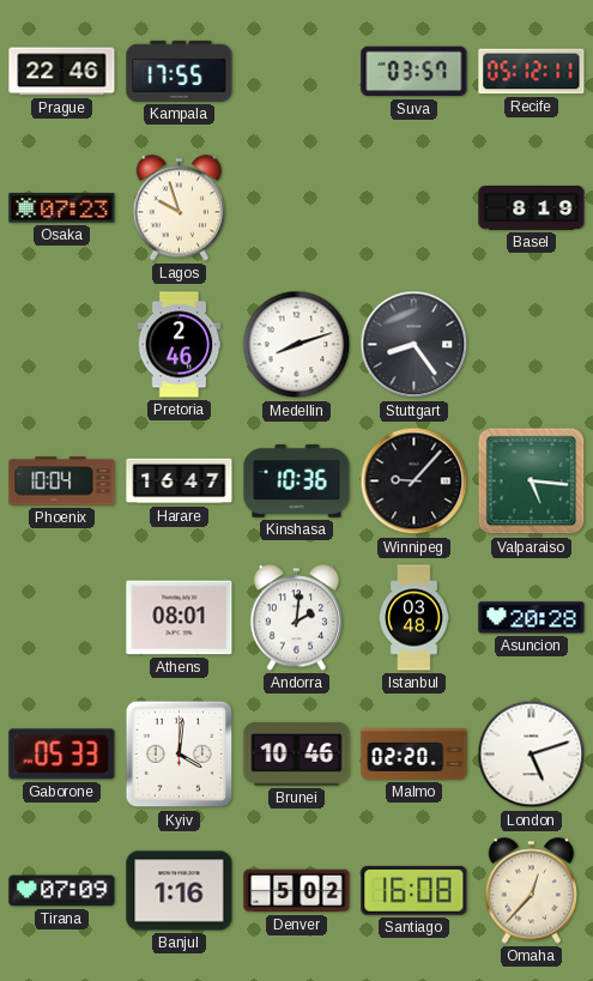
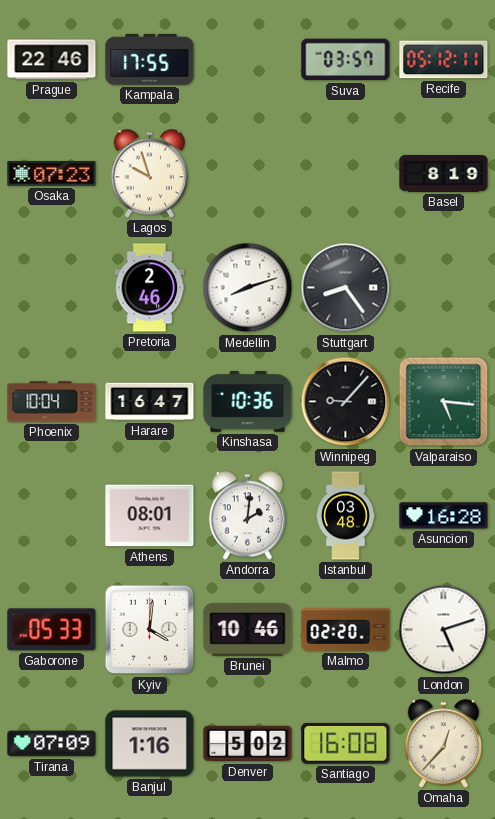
Asuncion: 20:28 -> 16:28 (444, 516)
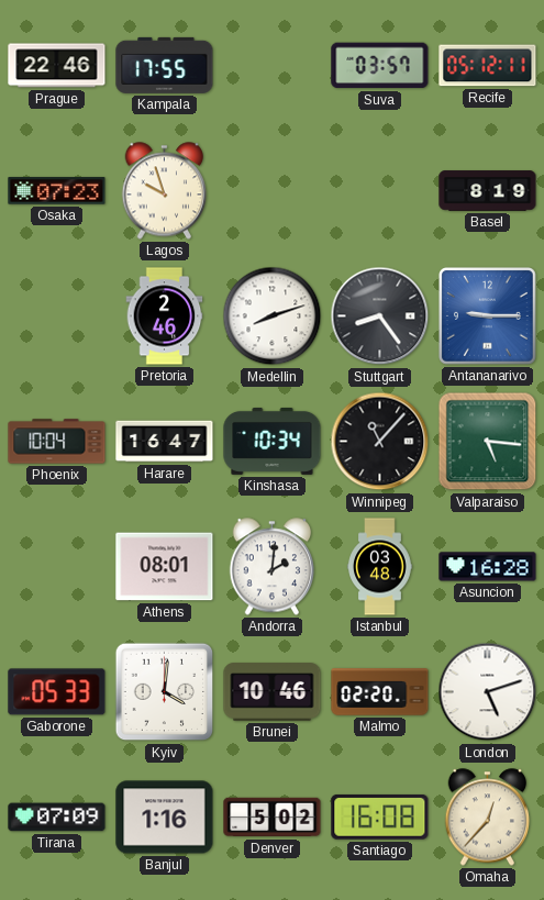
Antananarivo: none -> 9:15 (488, 316)
Kinshasa: 10:36 -> 10:34 (273, 441)
Winnipeg: 9:07 -> 11:07 (380, 442)
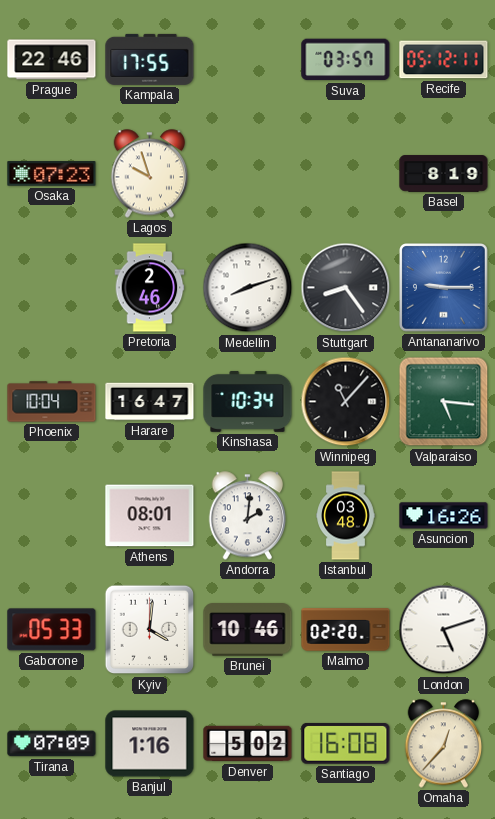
Asuncion: 16:28 -> 16:26 (444, 516)
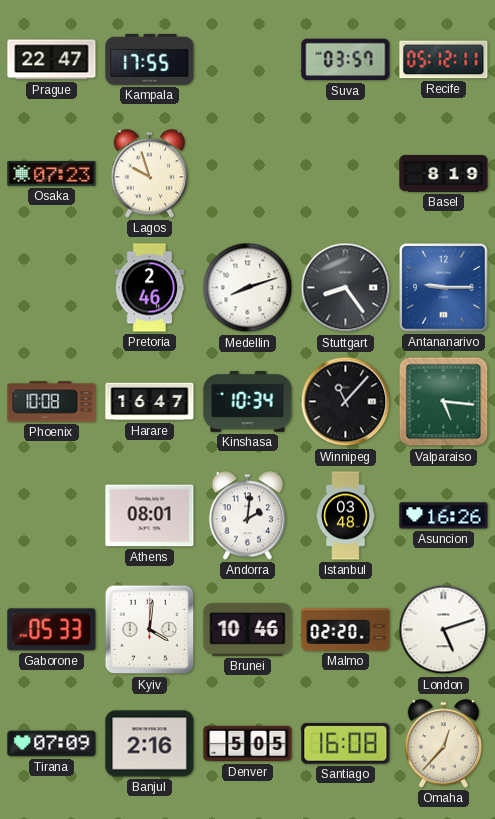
Prague: 22:46 -> 22:47 (52, 60)
Phoenix: 10:04 -> 10:08 (52, 402)
Banjul: 1:16 -> 2:16 (150, 744)
Denver: 5:02 -> 5:05 (248, 744)
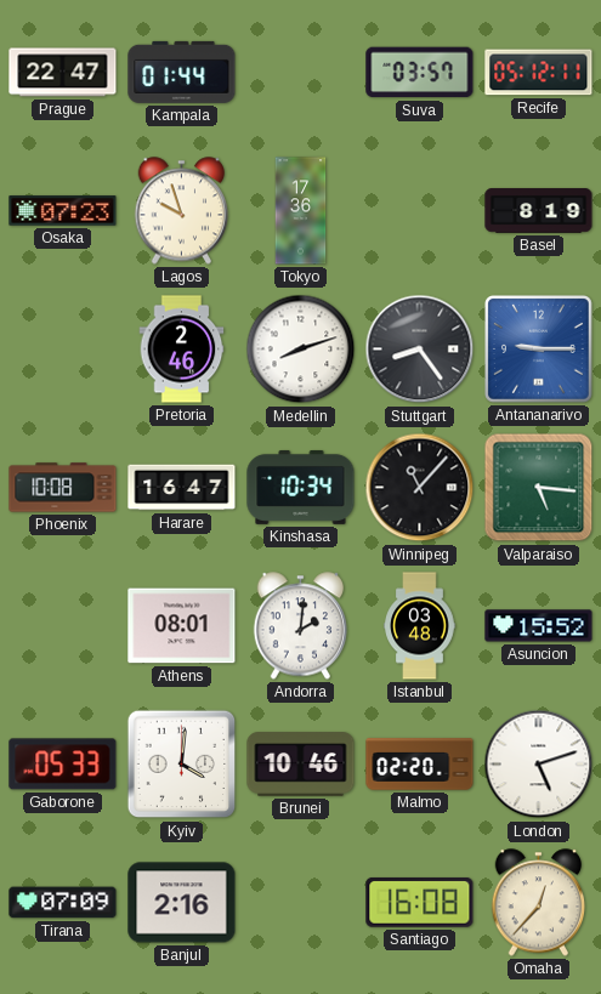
Kampala: 17:55 -> 01:44 (182, 72)
Tokyo: none -> 17:36 (301, 211)
Asuncion: 16:26 -> 15:52 (539, 626)
Denver: 5:05 -> none (248, 744)
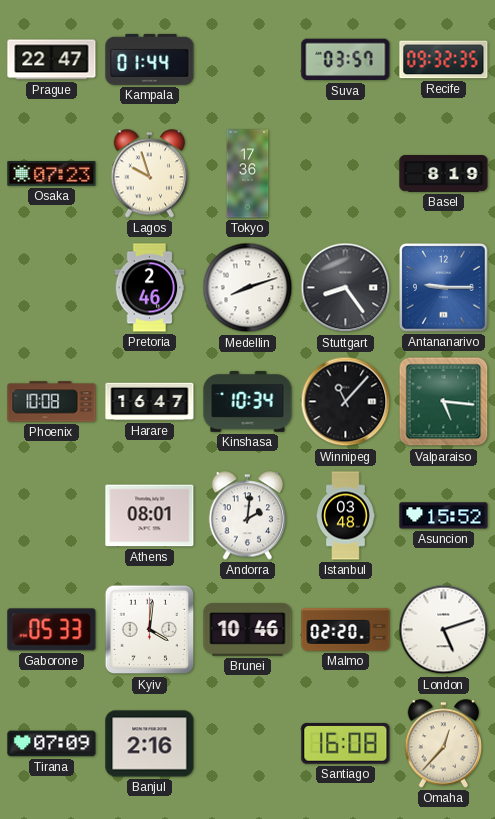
Recife: 05:12 -> 09:32 (444, 60)
